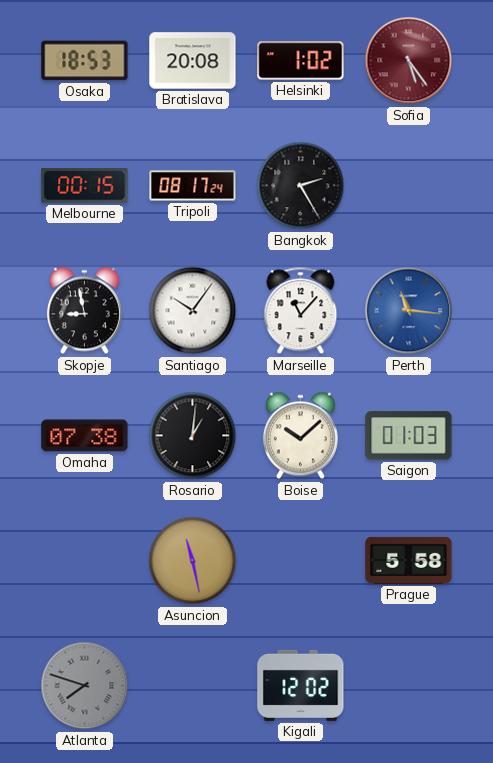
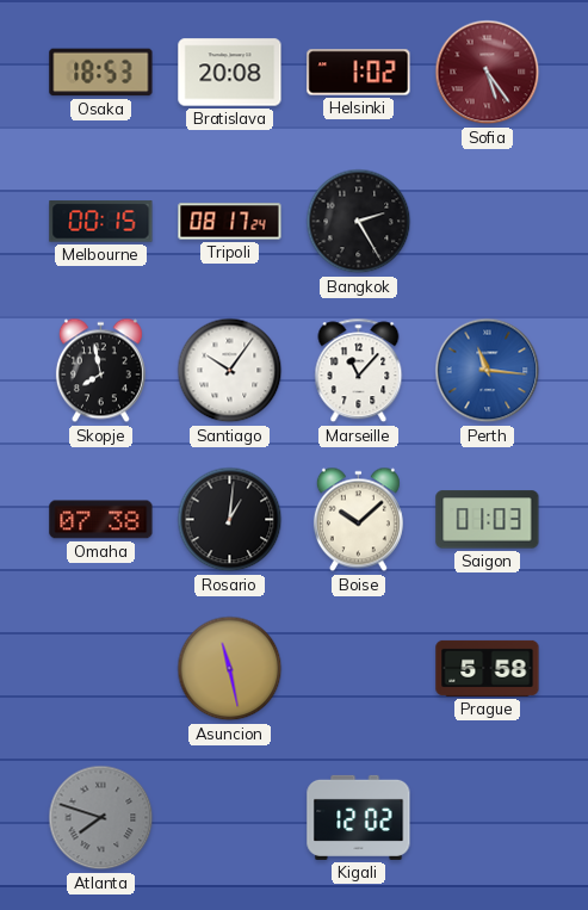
Skopje: 8:58 -> 7:58 (100, 371)
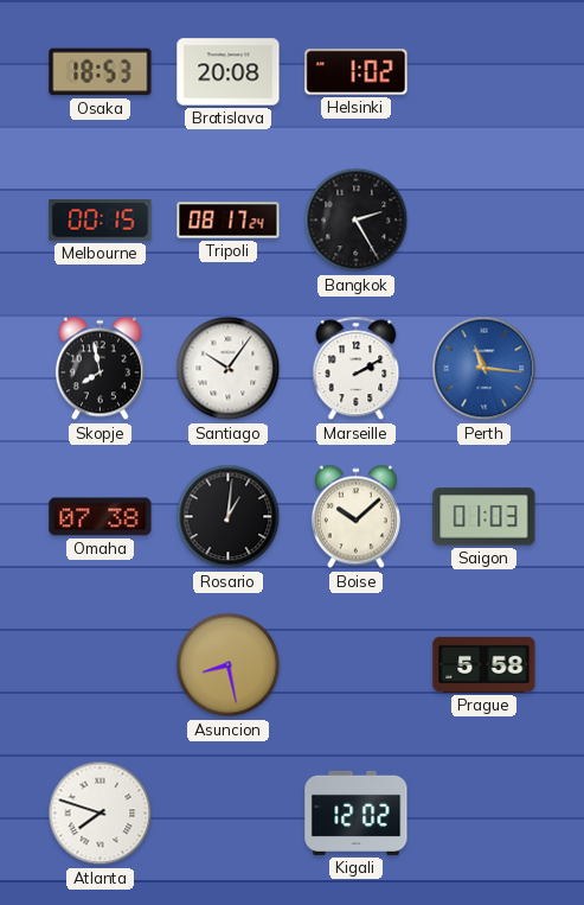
Sofia: 5:24 -> none (488, 73)
Marseille: 11:07 -> 2:10 (357, 369)
Asuncion: 11:28 -> 8:28 (229, 665)
Atlanta dial: grey -> white (101, 814)
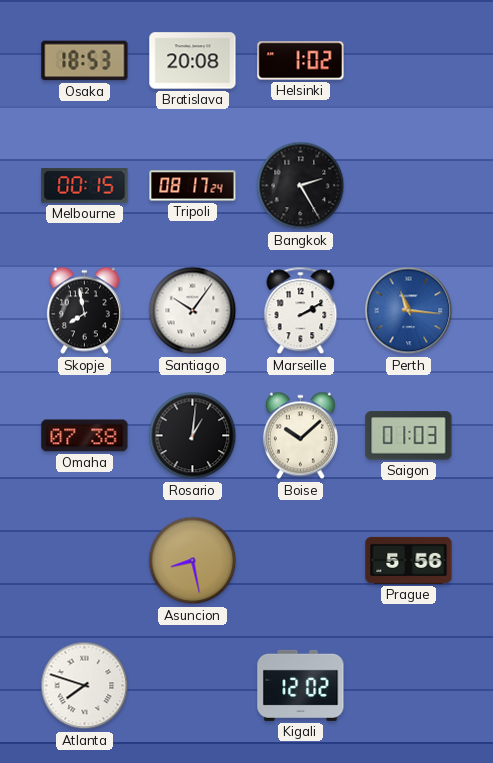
Prague: 5:58 -> 5:56 (409, 560)
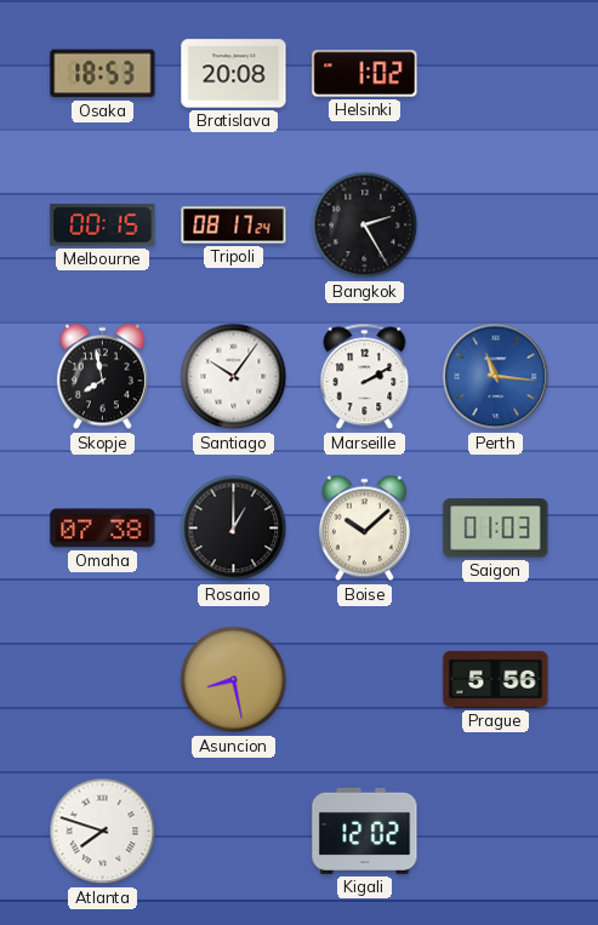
Rosario: 1:01 -> 1:00 (234, 529)
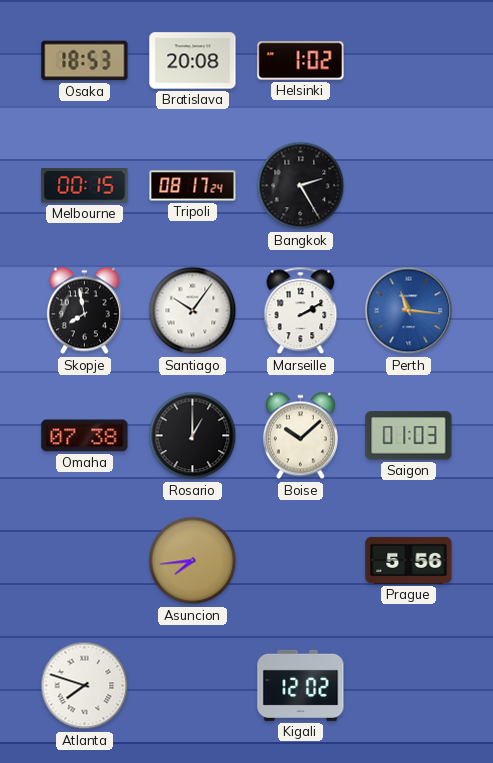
Asuncion: 8:28 -> 7:44 (193, 561)
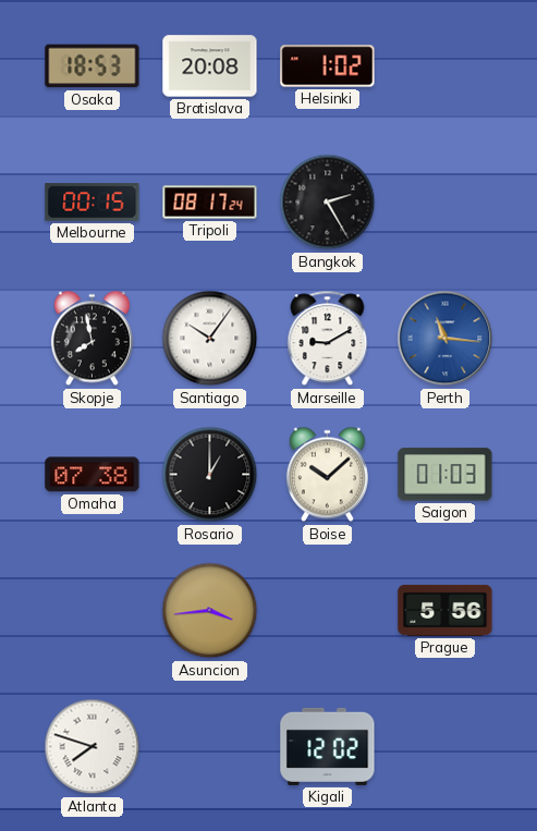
Marseille: 2:10 -> 9:10 (328, 339)
Asuncion: 7:44 -> 3:44 (210, 611)
